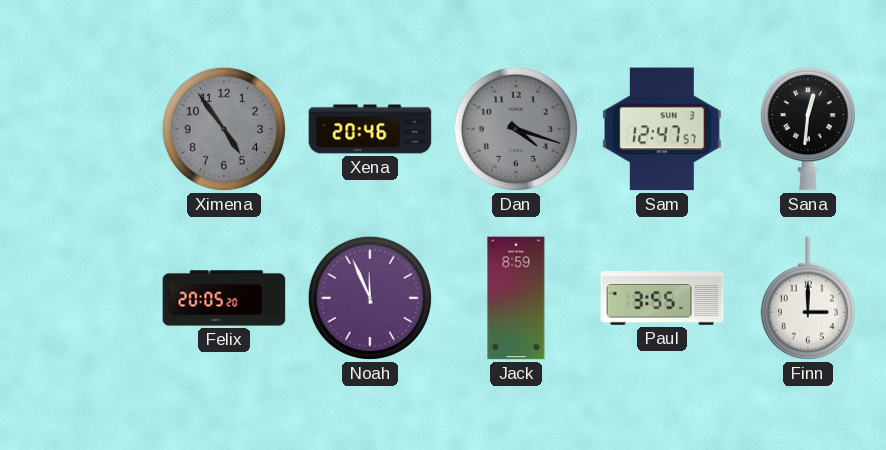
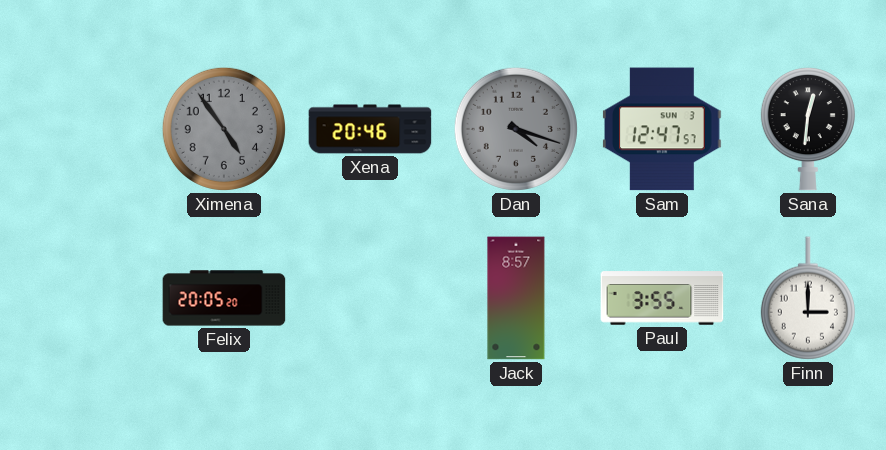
Noah: 11:56 -> none (370, 298)
Jack: 8:59 -> 8:57 (516, 298)
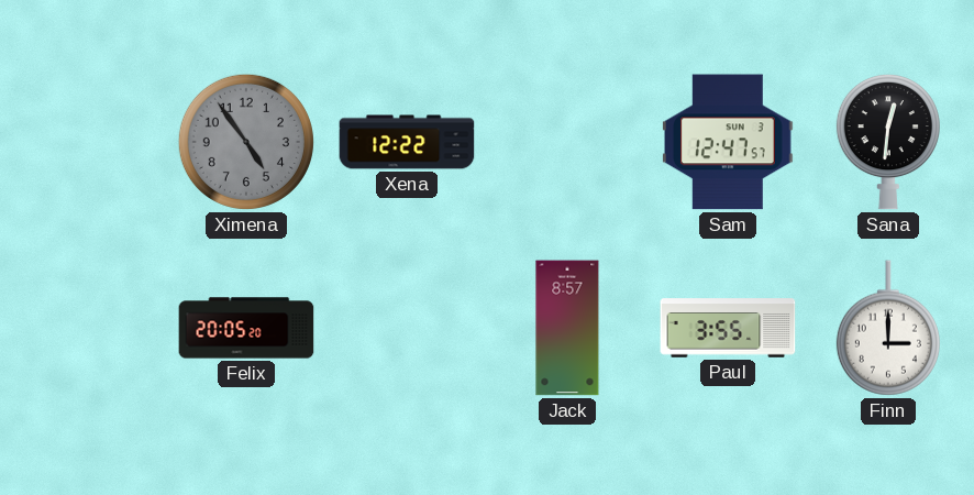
Xena: 20:46 -> 12:22 (407, 142)
Dan: 4:18 -> none (516, 129)
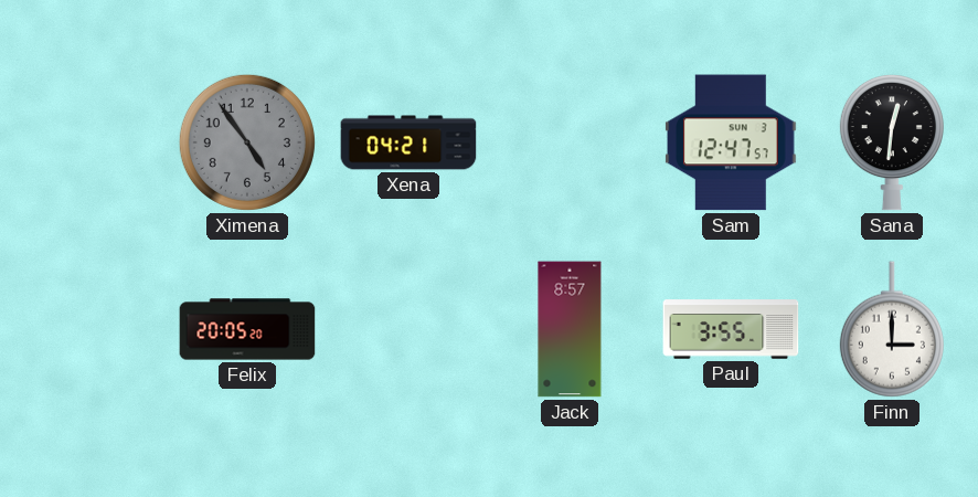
Xena: 12:22 -> 04:21 (408, 142)
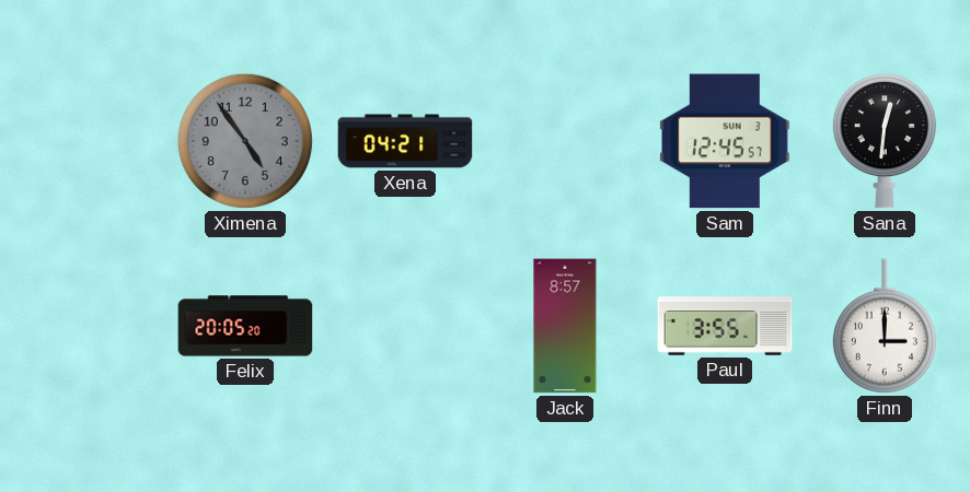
Sam: 12:47 -> 12:45 (726, 141)
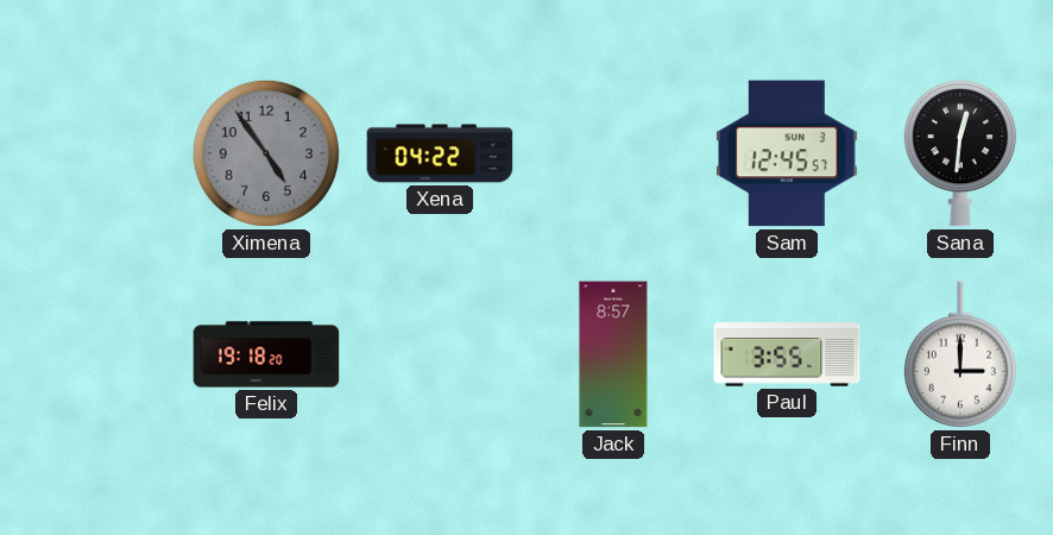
Xena: 04:21 -> 04:22 (440, 153)
Felix: 20:05 -> 19:18 (266, 354)
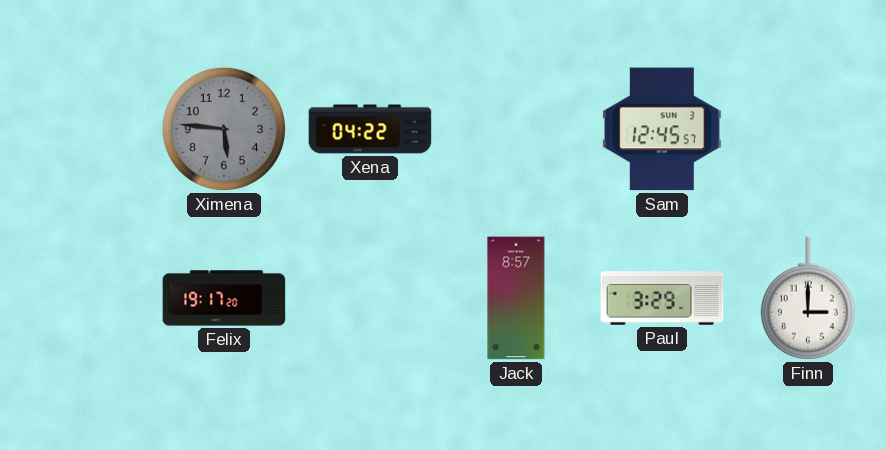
Ximena: 4:54 -> 5:46 (224, 129)
Sana: 12:31 -> none (960, 153)
Felix: 19:18 -> 19:17 (224, 298)
Paul: 3:55 -> 3:29 (662, 298)
